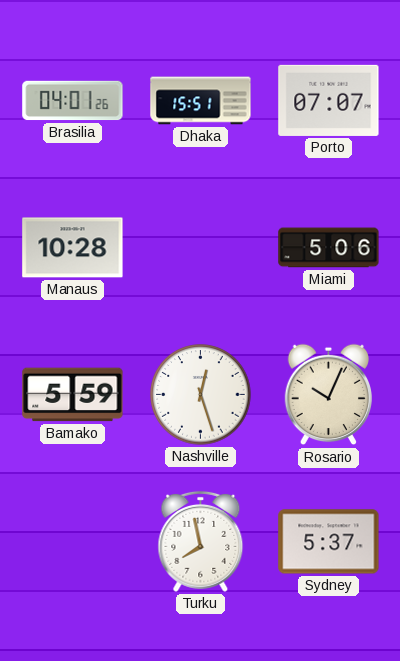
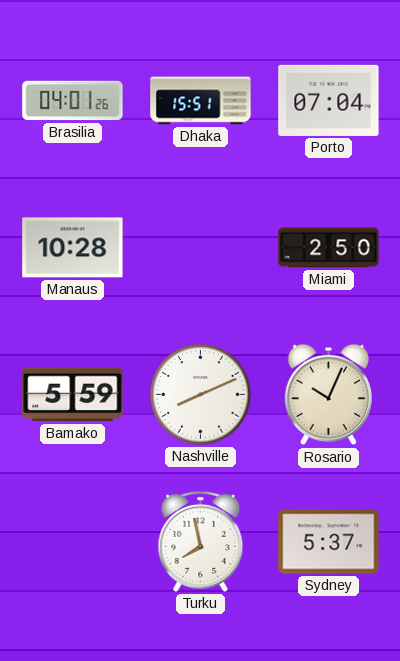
Porto: 07:07 -> 07:04 (329, 100)
Miami: 5:06 -> 2:50 (329, 248)
Nashville: 12:27 -> 8:11 (201, 395)
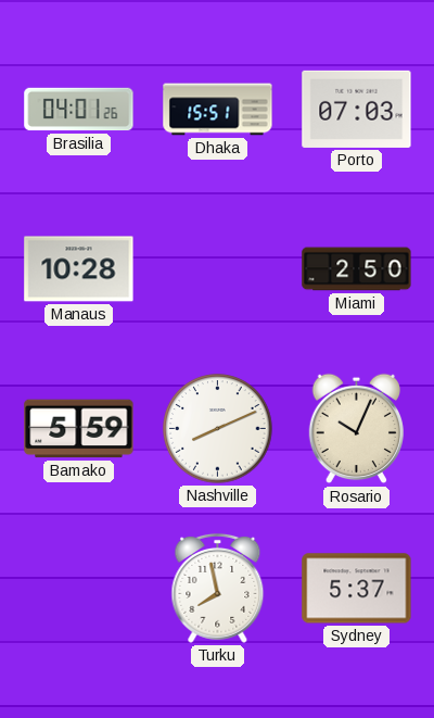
Porto: 07:04 -> 07:03 (357, 109)
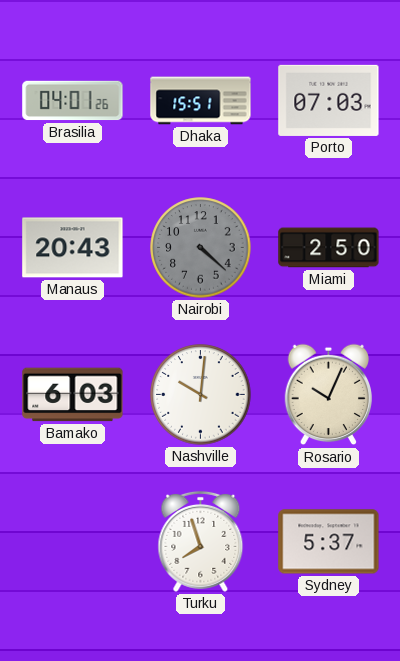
Manaus: 10:28 -> 20:43 (73, 248)
Nairobi: none -> 4:22 (201, 248)
Bamako: 5:59 -> 6:03 (73, 395)
Nashville: 8:11 -> 10:01 (201, 395)
Turku: 7:58 -> 7:57 (201, 541)
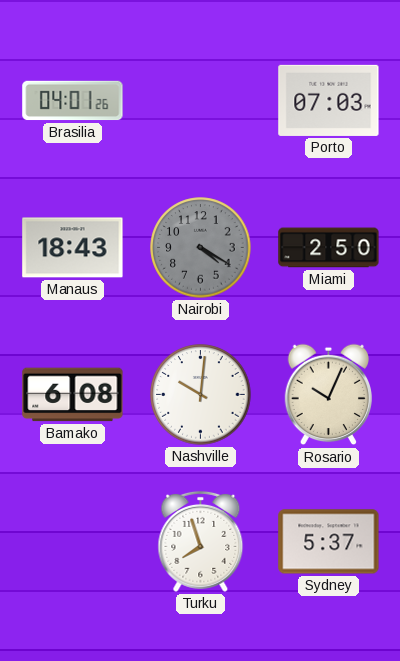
Dhaka: 15:51 -> none (201, 101)
Manaus: 20:43 -> 18:43 (73, 248)
Nairobi: 4:22 -> 4:20 (201, 248)
Bamako: 6:03 -> 6:08 (73, 395)
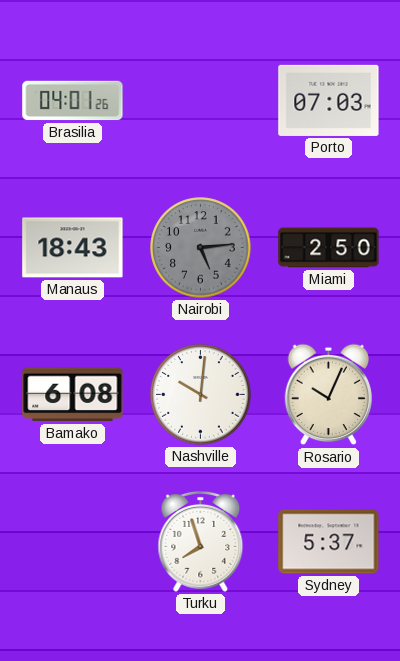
Nairobi: 4:20 -> 5:14 (201, 248)
